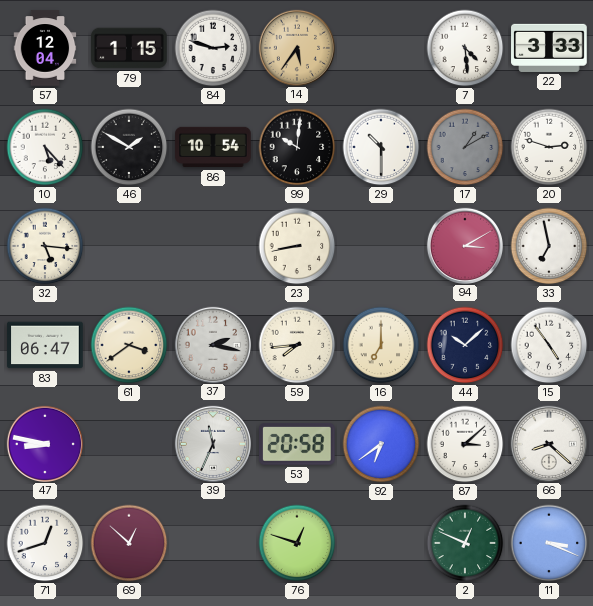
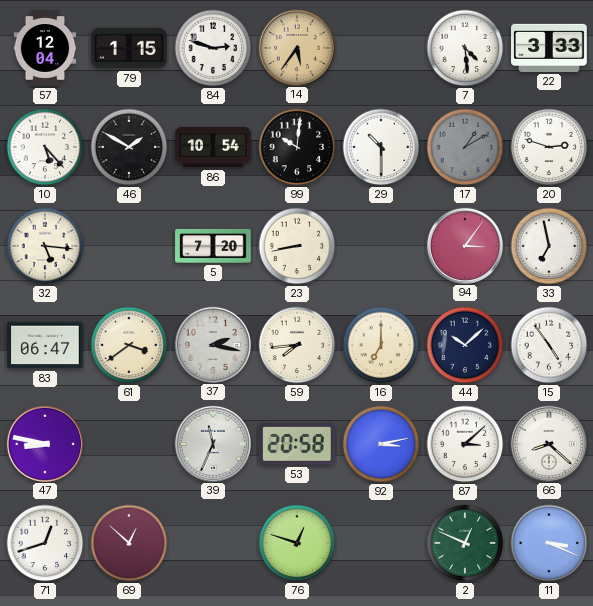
5: none -> 7:20 (213, 246)
94: 3:10 -> 3:06 (464, 245)
92: 6:39 -> 3:13 (381, 444)
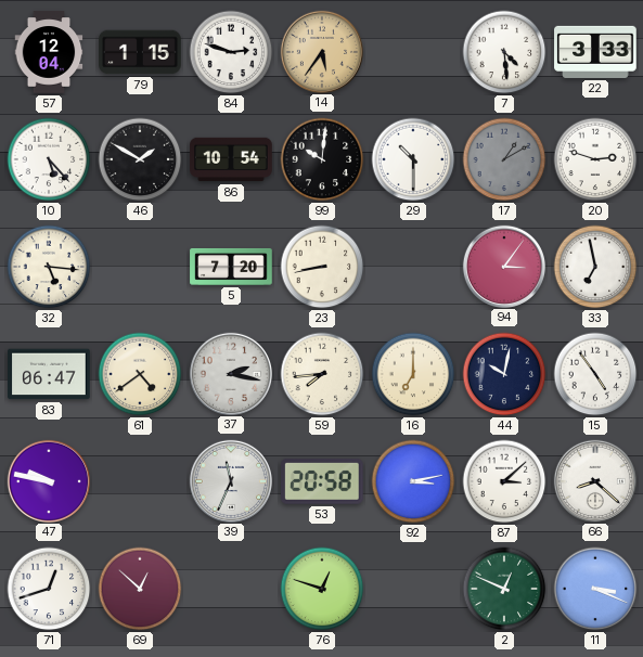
61: 3:39 -> 4:39 (140, 374)
44: 10:08 -> 10:02 (504, 374)
47: 8:47 -> 9:47 (48, 480)
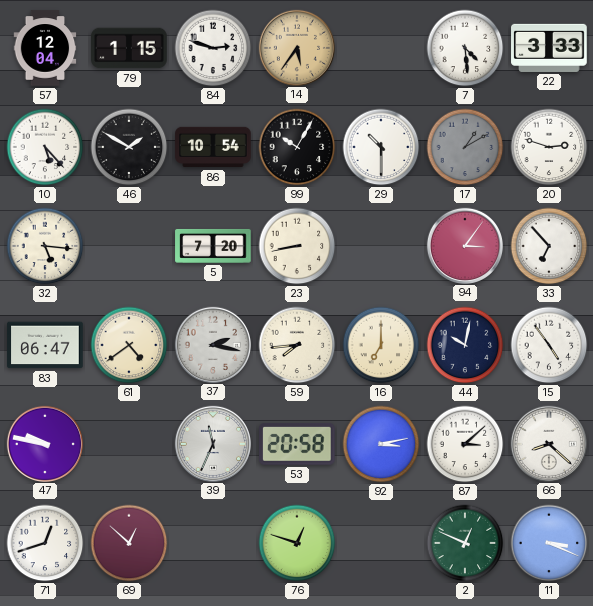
99: 10:01 -> 10:05 (297, 147)
33: 6:58 -> 6:53 (549, 246)
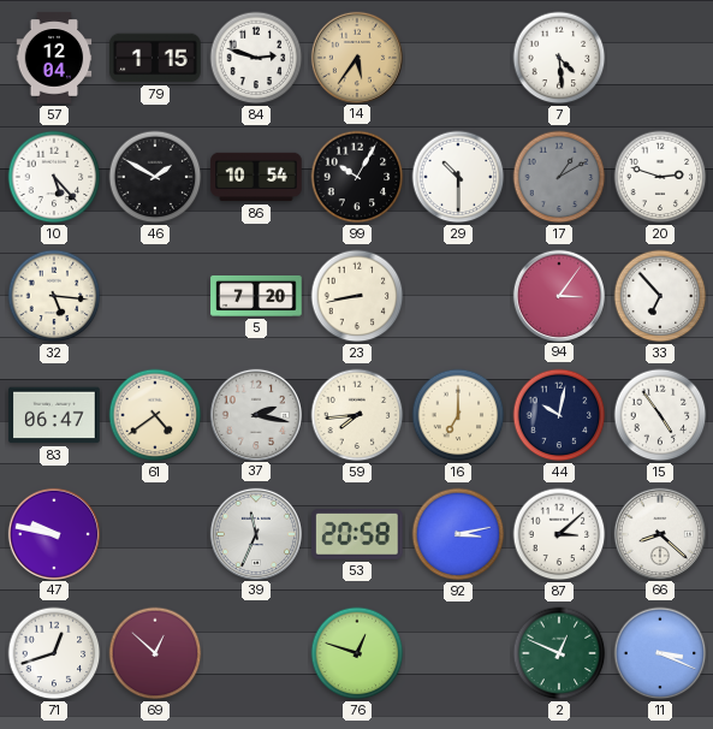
22: 3:33 -> none (549, 48)
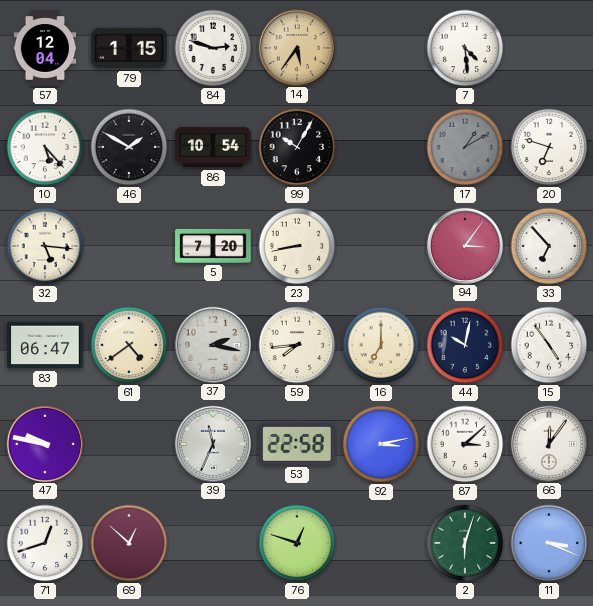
29: 10:30 -> none (458, 177)
20: 2:48 -> 6:48 (549, 147)
53: 20:58 -> 22:58 (298, 444)
66: 8:22 -> 12:06 (548, 443)
2: 12:49 -> 6:03 (465, 543)
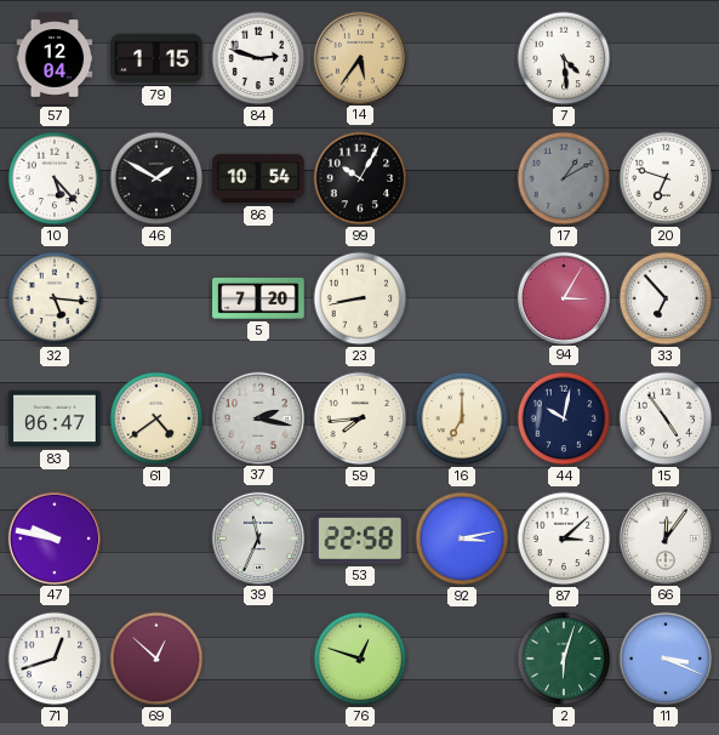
94: 3:06 -> 3:05 (563, 297)
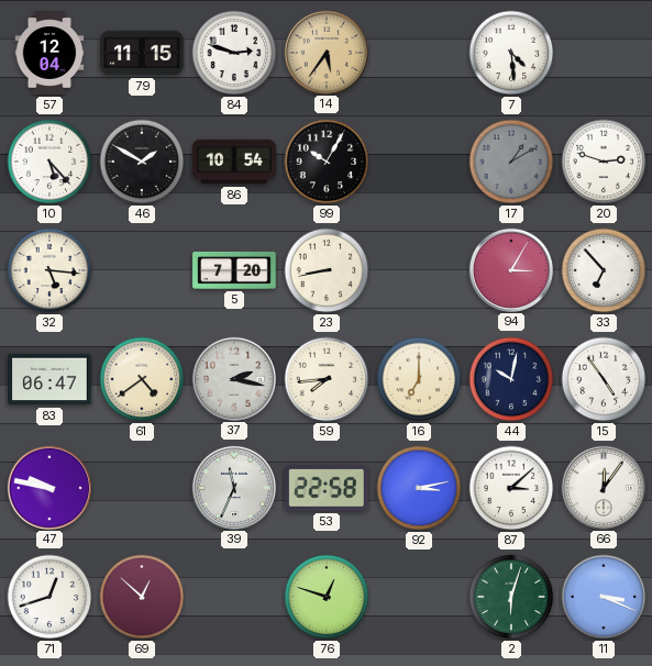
79: 1:15 -> 11:15 (142, 53)
20: 6:48 -> 2:48 (604, 162)
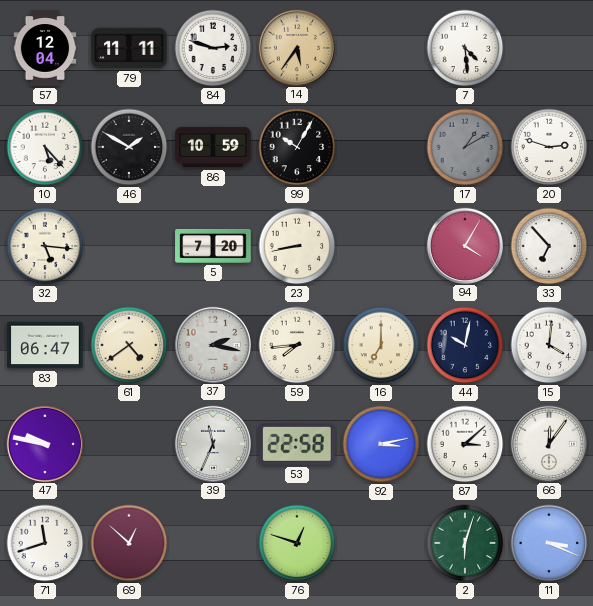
79: 11:15 -> 11:11 (129, 48)
86: 10:54 -> 10:59 (213, 147)
94: 3:05 -> 4:05 (464, 245)
15: 4:54 -> 4:01 (549, 345)
71: 12:42 -> 11:42 (45, 543)
